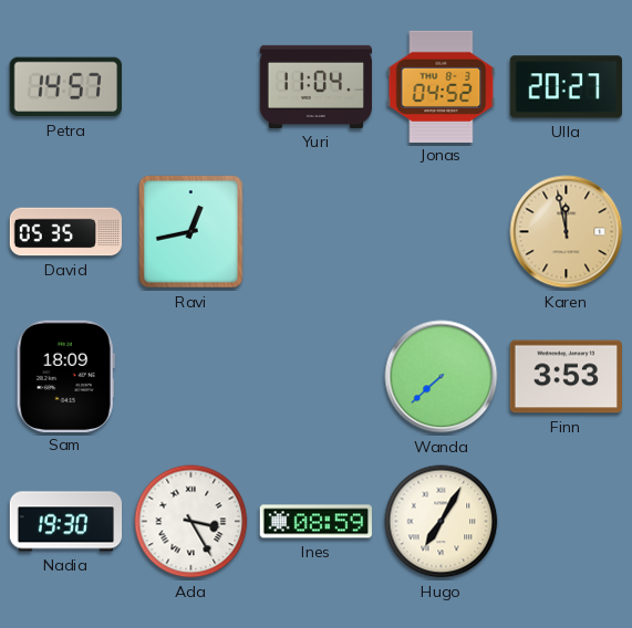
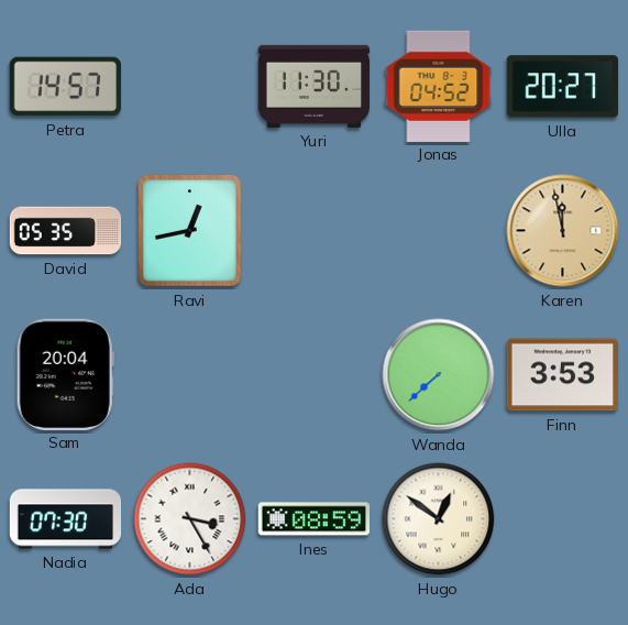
Yuri: 11:04 -> 11:30 (315, 86)
Sam: 18:09 -> 20:04 (65, 374)
Nadia: 19:30 -> 07:30 (66, 519)
Hugo: 7:05 -> 12:51 (439, 519)
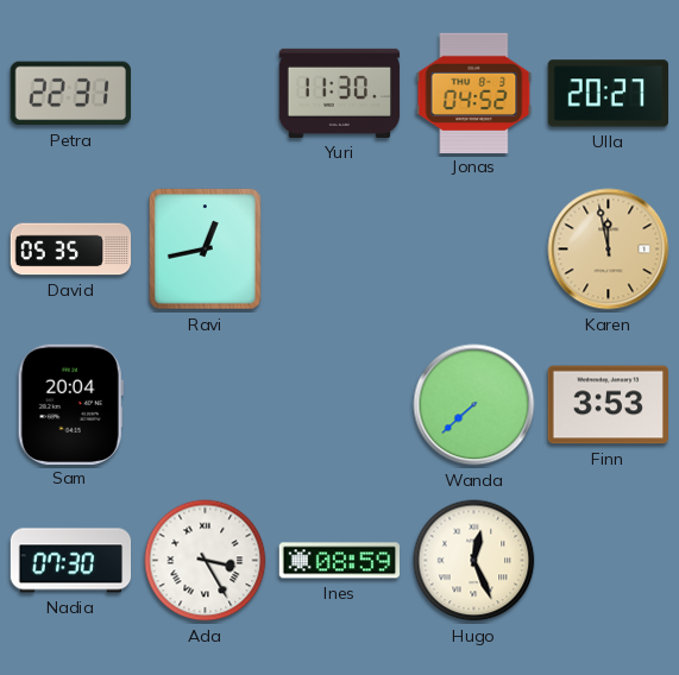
Petra: 14:57 -> 22:31 (70, 94)
Hugo: 12:51 -> 12:26 (474, 561)
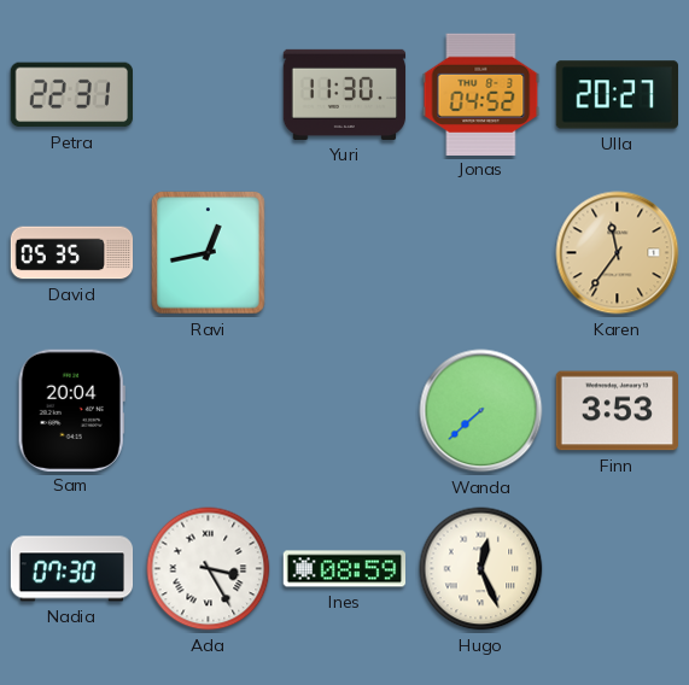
Karen: 11:58 -> 11:36 (618, 253)
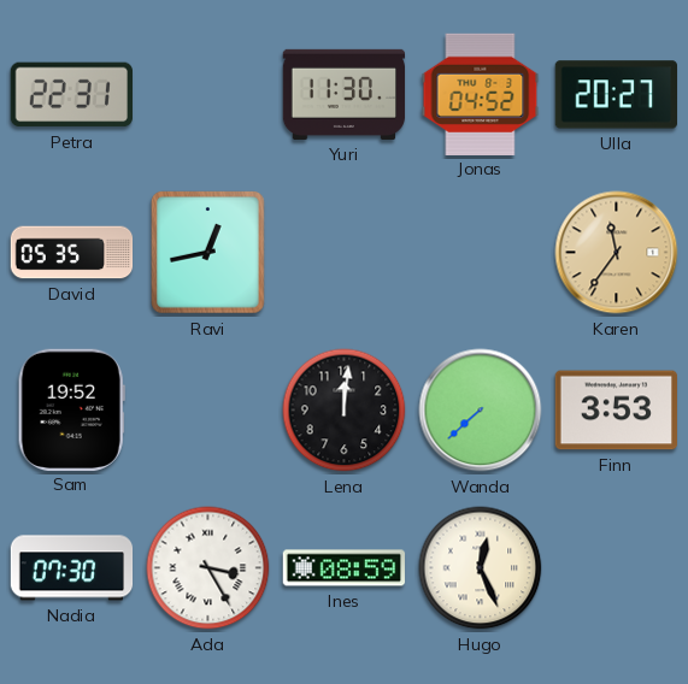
Sam: 20:04 -> 19:52 (71, 409)
Lena: none -> 12:01 (345, 411)
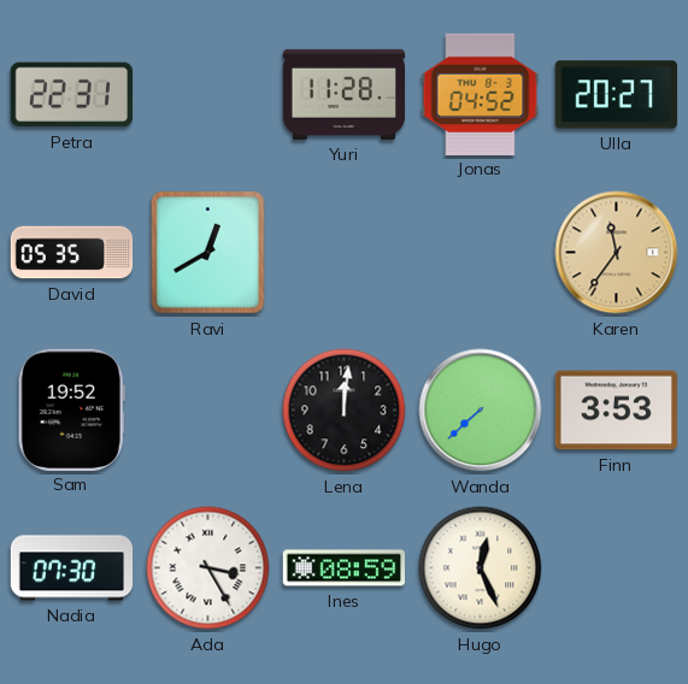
Yuri: 11:30 -> 11:28 (345, 94)
Ravi: 12:43 -> 12:40 (208, 253)
